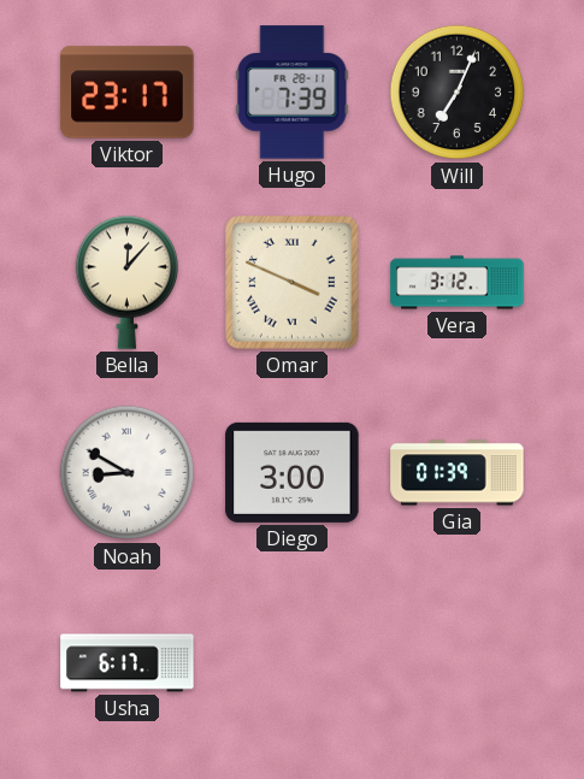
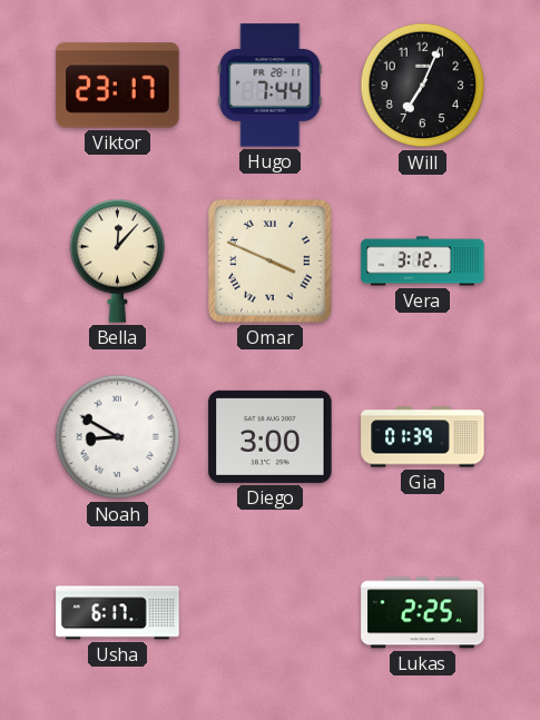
Hugo: 7:39 -> 7:44 (271, 86)
Lukas: none -> 2:25 (423, 613)
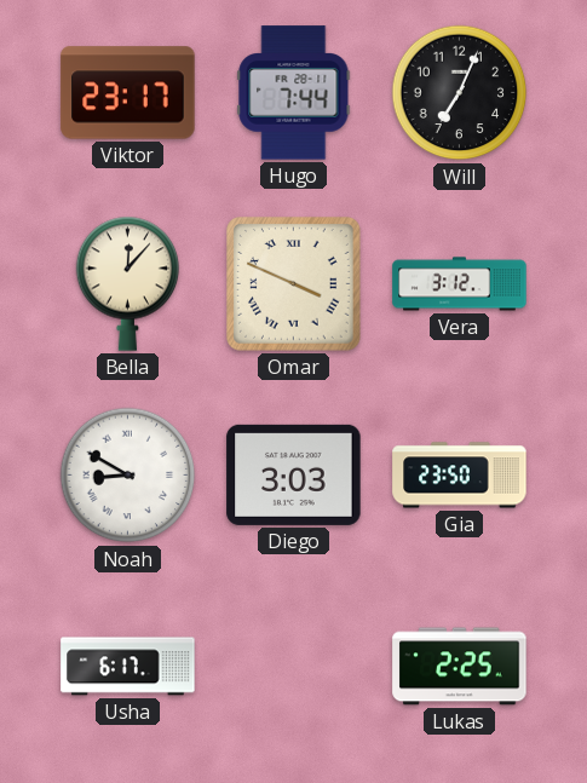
Diego: 3:00 -> 3:03 (294, 474)
Gia: 01:39 -> 23:50 (460, 476)
